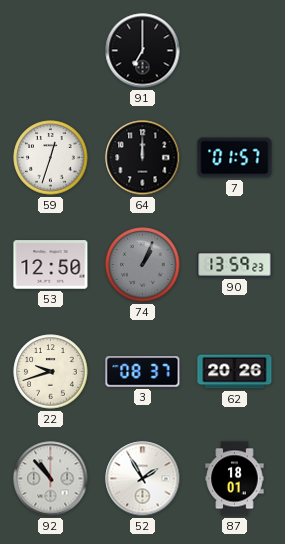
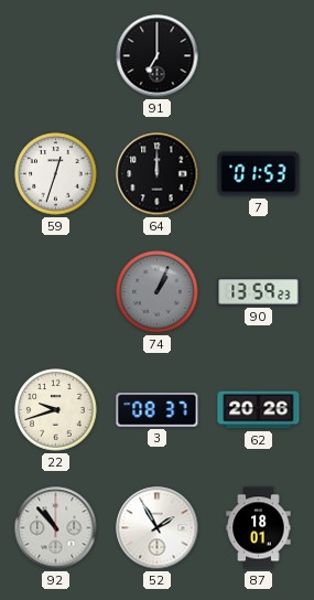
7: 01:57 -> 01:53 (259, 174)
53: 12:50 -> none (51, 265)
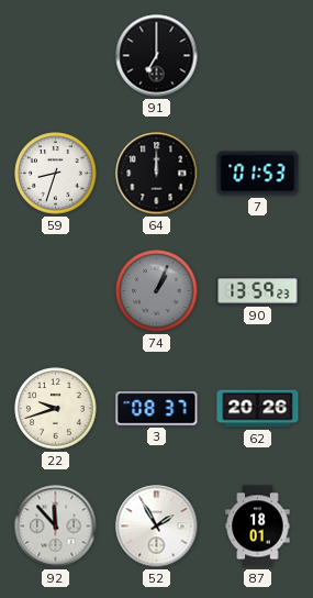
59: 12:33 -> 8:33 (56, 174)
92: 10:53 -> 11:53 (56, 527)
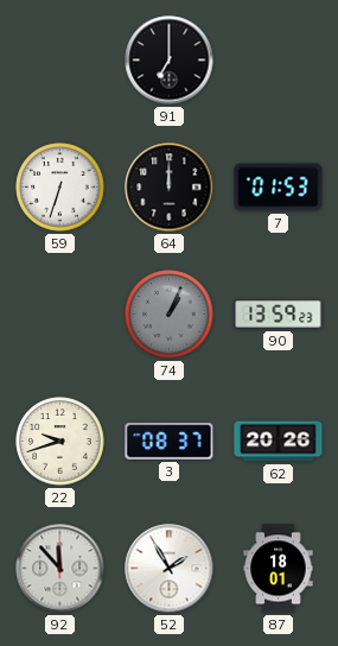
59: 8:33 -> 6:33 (60, 188)
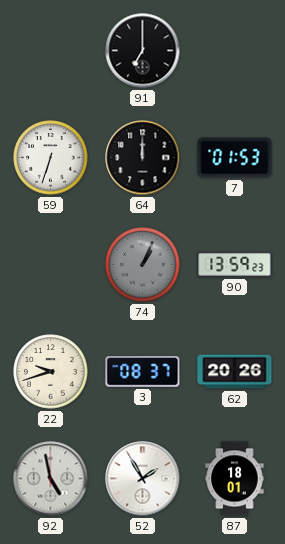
92: 11:53 -> 4:58 (51, 479)
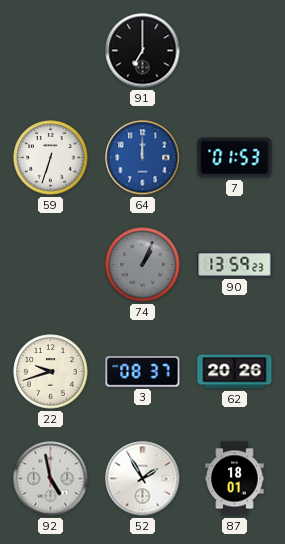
64 dial: black -> blue (143, 158)
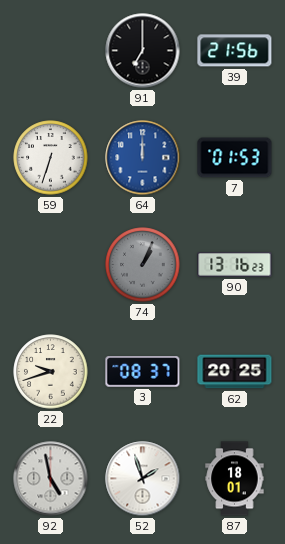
39: none -> 21:56 (235, 51)
90: 13:59 -> 13:16 (235, 265)
62: 20:26 -> 20:25 (235, 372)
52: 1:55 -> 1:57 (143, 479)
